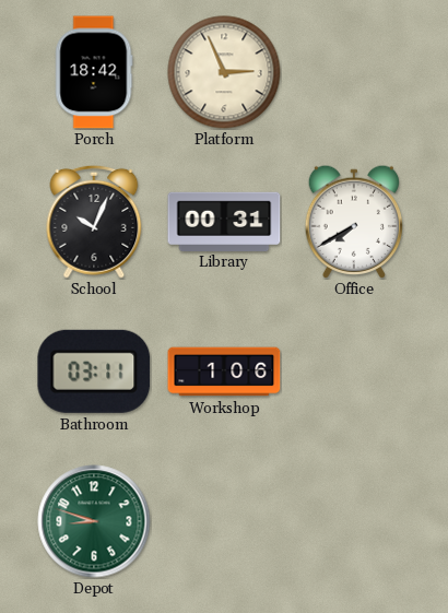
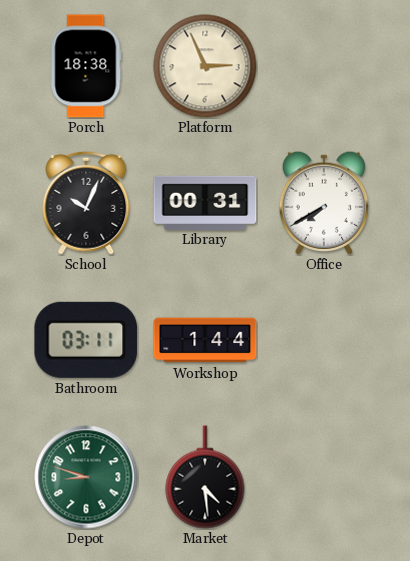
Porch: 18:42 -> 18:38 (86, 66)
Workshop: 1:06 -> 1:44 (205, 340)
Market: none -> 4:29 (205, 477)
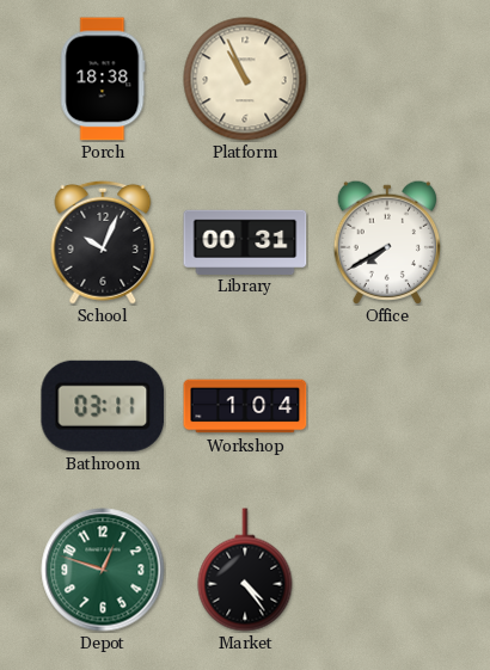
Platform: 2:56 -> 10:56 (245, 79)
Workshop: 1:44 -> 1:04 (245, 406)
Depot: 8:48 -> 12:48 (103, 570)
Market: 4:29 -> 4:24 (245, 570)
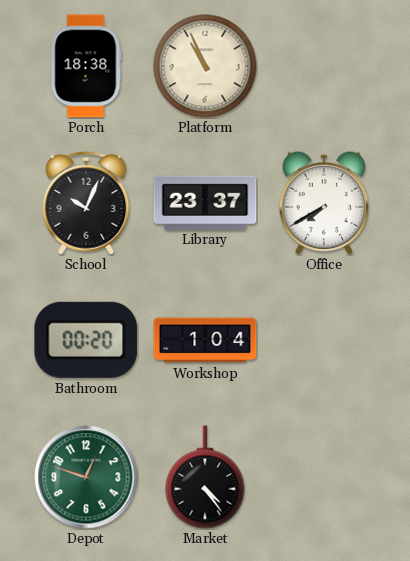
Library: 00:31 -> 23:37 (205, 202)
Bathroom: 03:11 -> 00:20 (86, 340)
